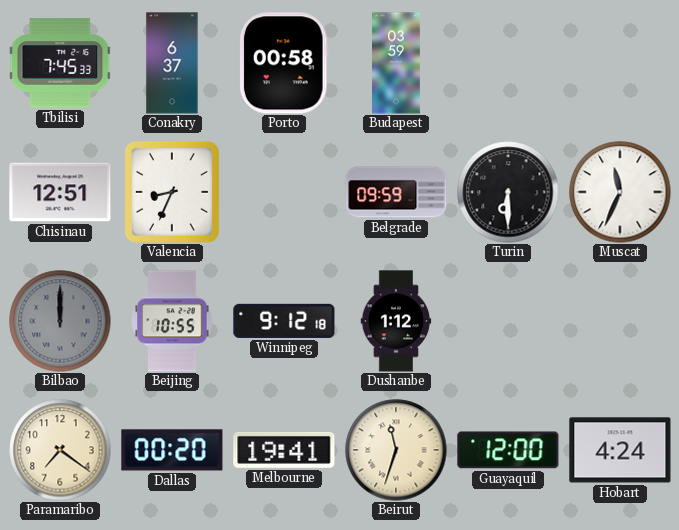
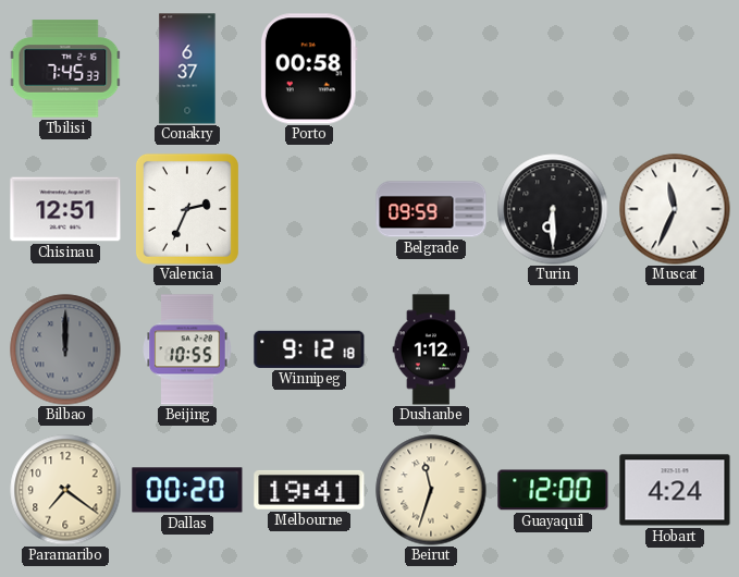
Budapest: 03:59 -> none (397, 63)
Valencia: 8:34 -> 2:34 (187, 209)
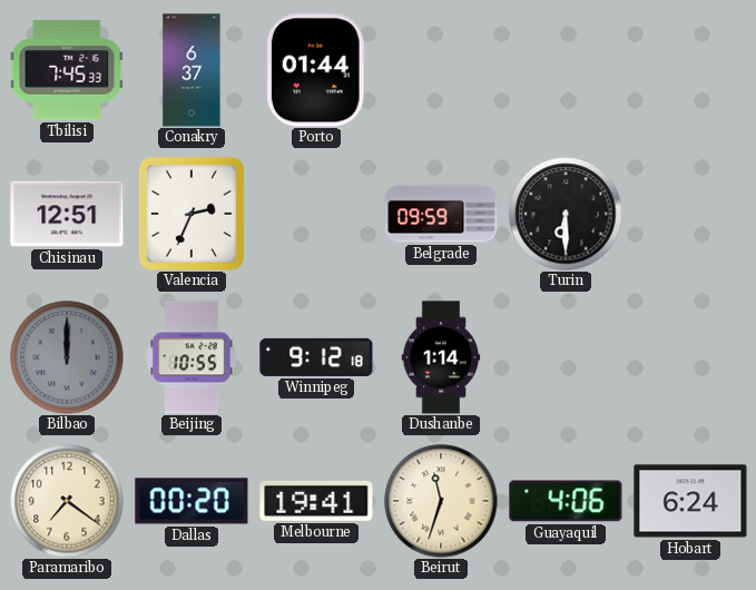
Porto: 00:58 -> 01:44 (316, 70)
Muscat: 11:34 -> none (675, 209)
Dushanbe: 1:12 -> 1:14 (441, 357)
Guayaquil: 12:00 -> 4:06 (566, 501)
Hobart: 4:24 -> 6:24 (690, 501)
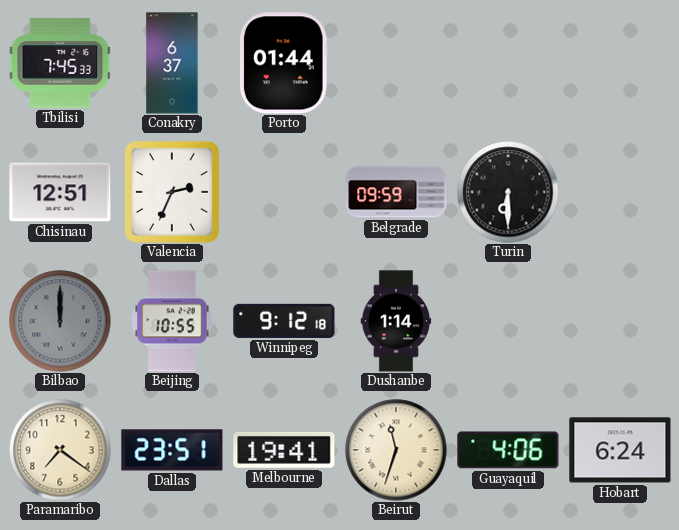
Dallas: 00:20 -> 23:51 (172, 450)
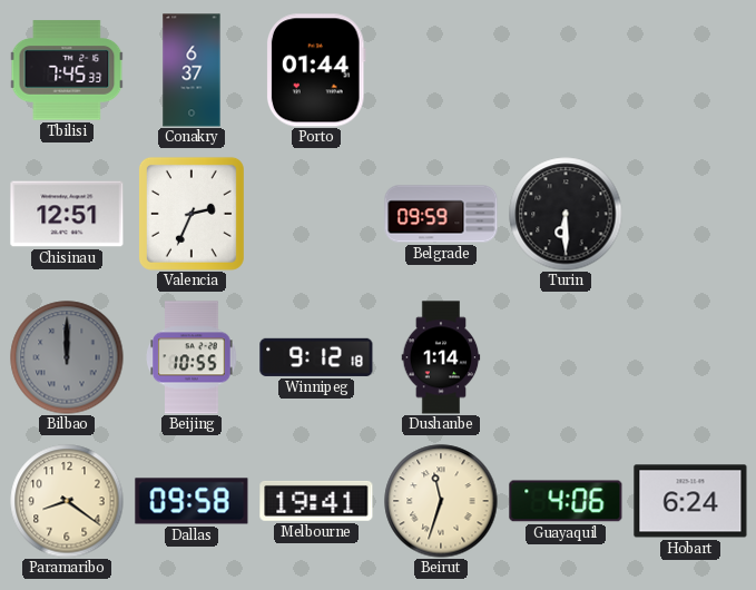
Paramaribo: 7:21 -> 8:21 (67, 501)
Dallas: 23:51 -> 09:58 (192, 501)
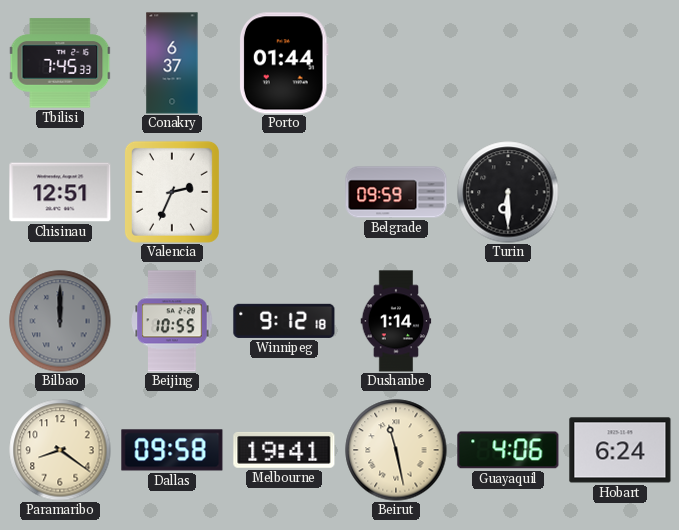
Beirut: 11:33 -> 11:28 (396, 450)
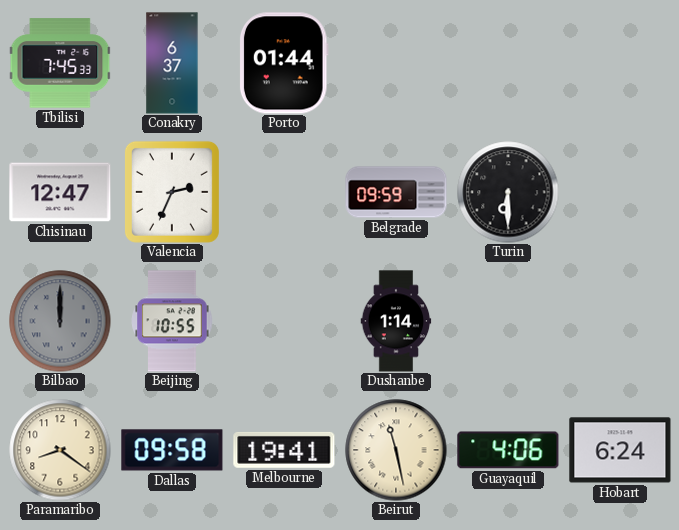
Chisinau: 12:51 -> 12:47 (60, 192)
Winnipeg: 9:12 -> none (284, 321)
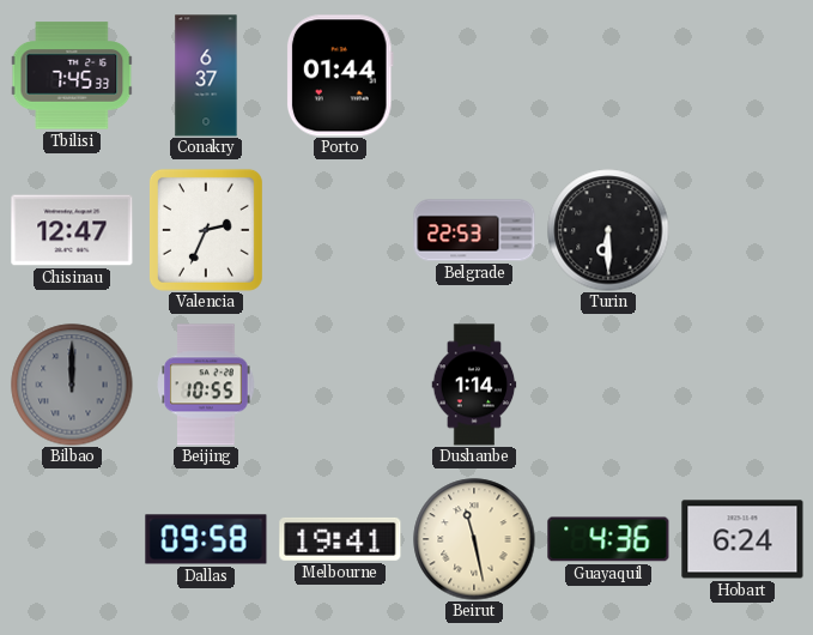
Belgrade: 09:59 -> 22:53 (474, 230)
Paramaribo: 8:21 -> none (60, 450)
Guayaquil: 4:06 -> 4:36 (608, 539)
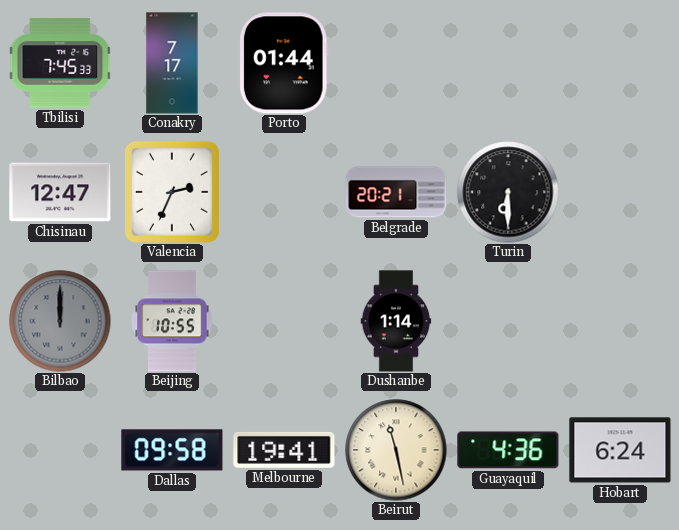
Conakry: 6:37 -> 7:17 (172, 63)
Belgrade: 22:53 -> 20:21 (396, 192)
